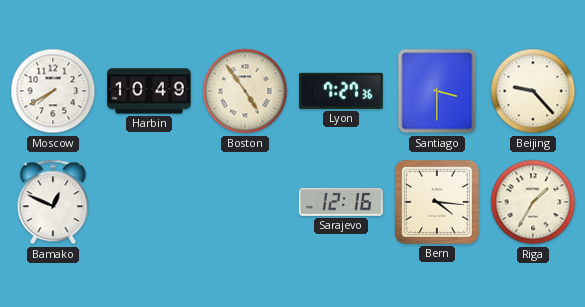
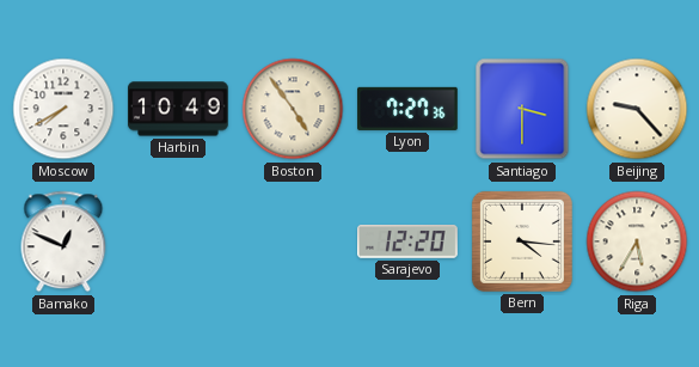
Sarajevo: 12:16 -> 12:20 (409, 241)
Riga: 1:35 -> 5:35 (637, 241)
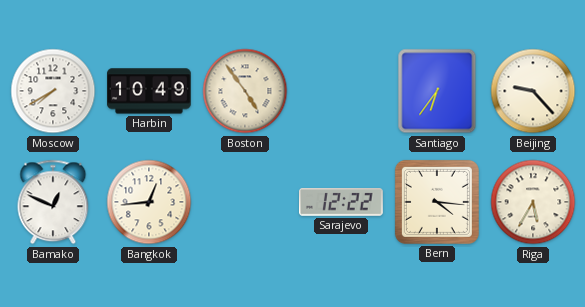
Lyon: 7:27 -> none (409, 109)
Santiago: 3:30 -> 6:36 (437, 91)
Bangkok: none -> 12:44 (149, 202)
Sarajevo: 12:20 -> 12:22 (342, 202)
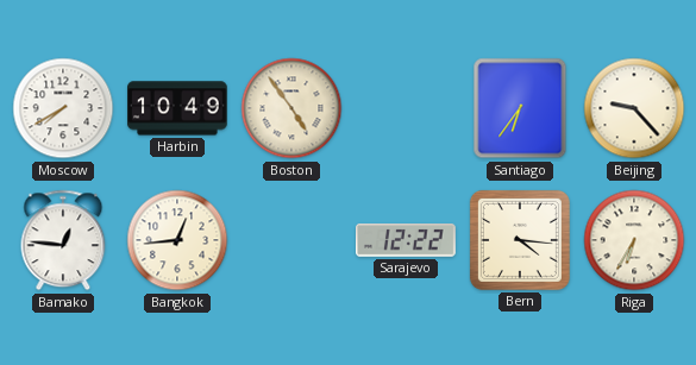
Bamako: 12:49 -> 12:46 (63, 240)
Riga: 5:35 -> 6:35 (634, 240)
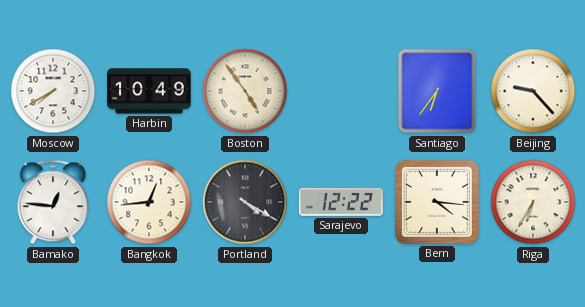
Portland: none -> 4:20 (245, 202)
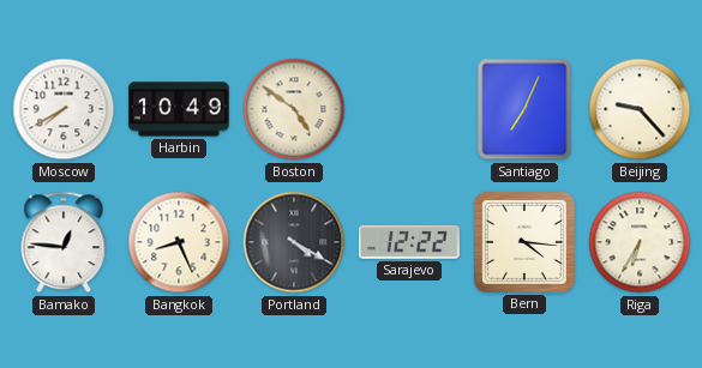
Boston: 4:54 -> 4:51 (294, 109)
Santiago: 6:36 -> 7:04 (524, 109)
Bangkok: 12:44 -> 8:26 (179, 242)
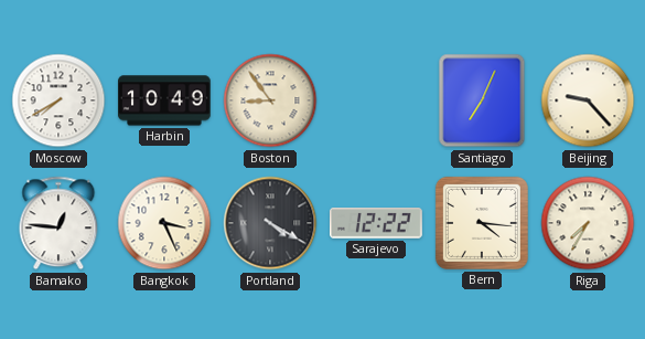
Boston: 4:51 -> 8:54 (270, 100)
Bangkok: 8:26 -> 3:26 (164, 223)
Riga: 6:35 -> 7:35 (588, 223)
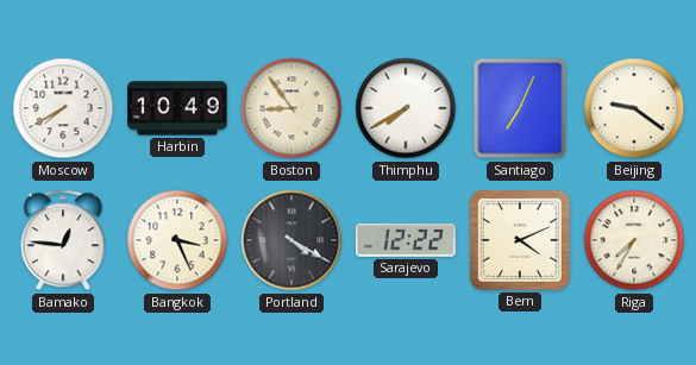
Thimphu: none -> 7:40 (406, 108)
Beijing: 9:23 -> 9:21 (634, 108)
Bern: 4:16 -> 4:11 (520, 240)
